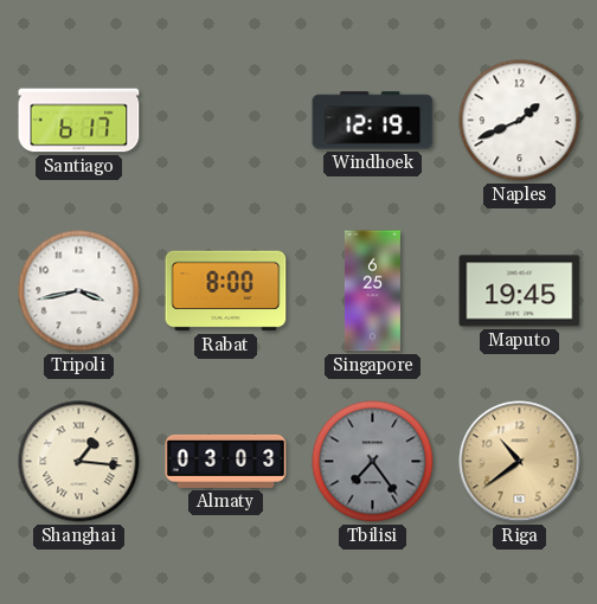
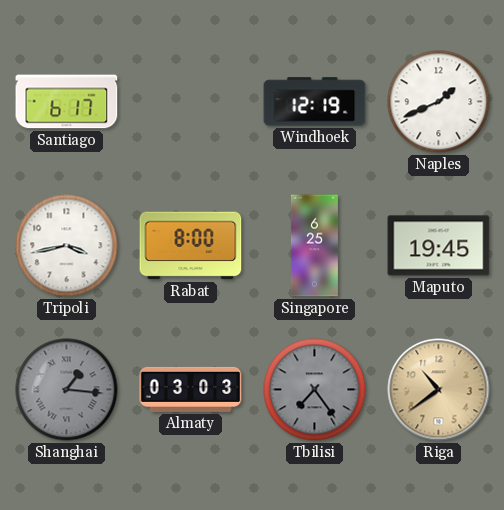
Shanghai dial: cream -> grey (67, 390)
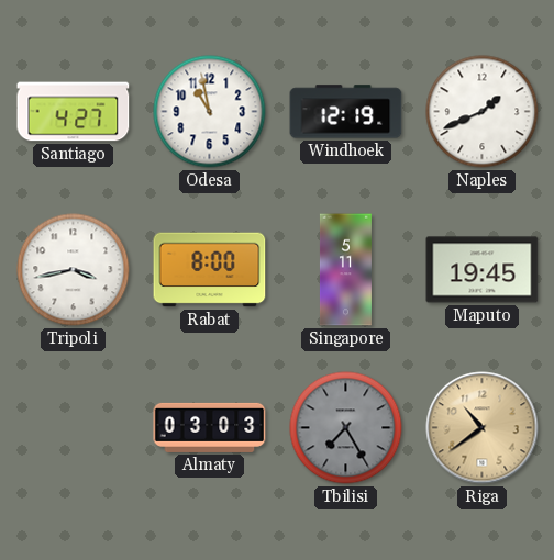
Santiago: 6:17 -> 4:27 (74, 112)
Odesa: none -> 10:58 (210, 112)
Singapore: 6:25 -> 5:11 (345, 270)
Shanghai: 1:16 -> none (67, 390)
Tbilisi: 7:24 -> 7:25 (346, 428)
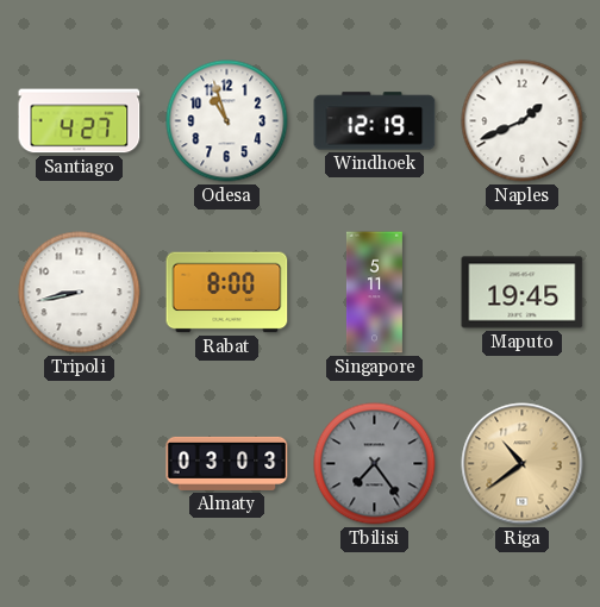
Odesa: 10:58 -> 10:57 (227, 121)
Tripoli: 3:43 -> 8:43 (80, 293)
Tbilisi: 7:25 -> 7:24 (375, 464)
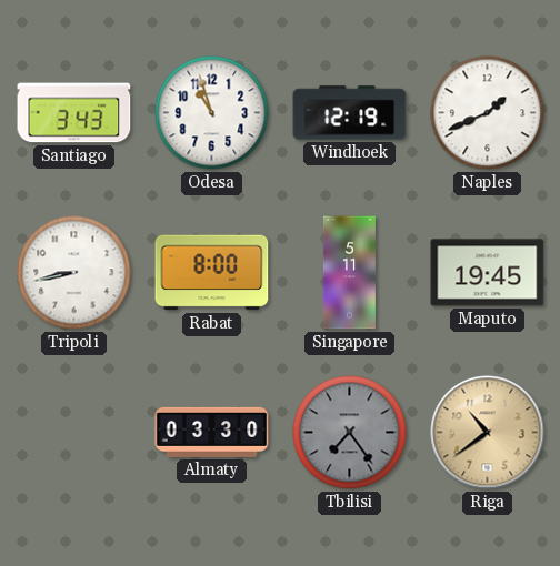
Santiago: 4:27 -> 3:43 (74, 113)
Almaty: 03:03 -> 03:30 (212, 432)
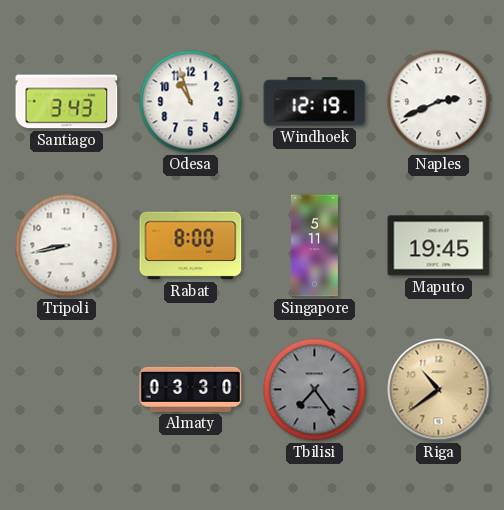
Naples: 1:41 -> 2:41 (439, 102)
